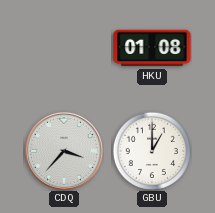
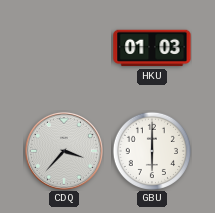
HKU: 01:08 -> 01:03 (152, 48)
GBU: 1:00 -> 6:00 (151, 150)
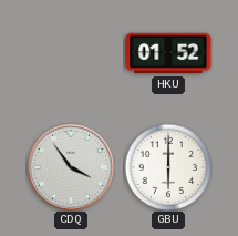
HKU: 01:03 -> 01:52 (168, 53)
CDQ: 3:37 -> 3:54 (71, 167)
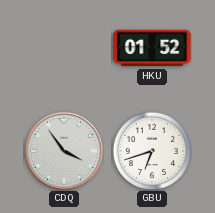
GBU: 6:00 -> 6:42 (151, 150)
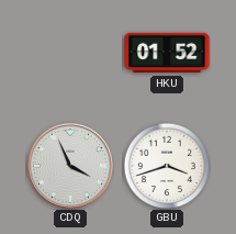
CDQ: 3:54 -> 3:56 (70, 166)
GBU: 6:42 -> 3:42 (166, 165)
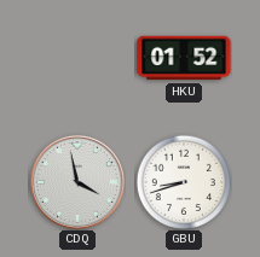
CDQ: 3:56 -> 3:58 (77, 182)
GBU: 3:42 -> 8:42 (183, 181)
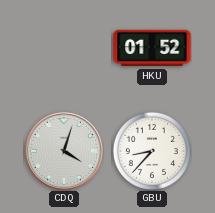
CDQ: 3:58 -> 4:03 (64, 151)
GBU: 8:42 -> 8:37 (151, 150)
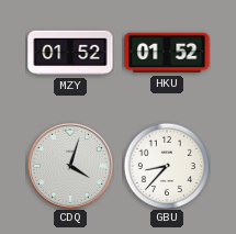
MZY: none -> 01:52 (70, 53)
